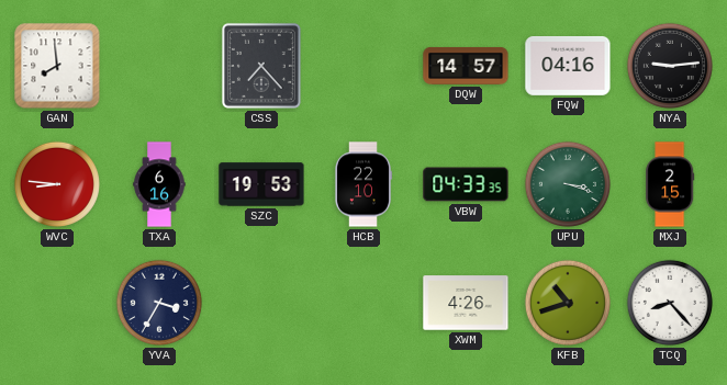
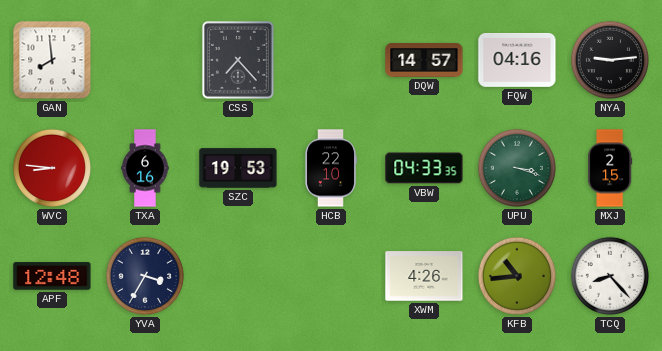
APF: none -> 12:48 (52, 276)
KFB: 10:42 -> 10:44 (517, 276)
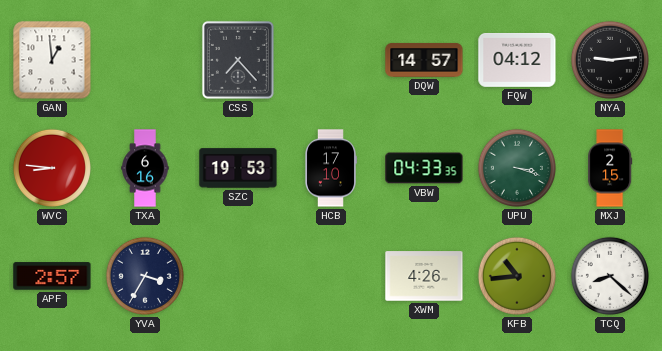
GAN: 7:59 -> 12:59 (52, 60)
FQW: 04:16 -> 04:12 (517, 60)
HCB: 22:10 -> 17:10 (330, 168)
APF: 12:48 -> 2:57 (52, 276)
TCQ: 8:23 -> 8:22 (610, 276)
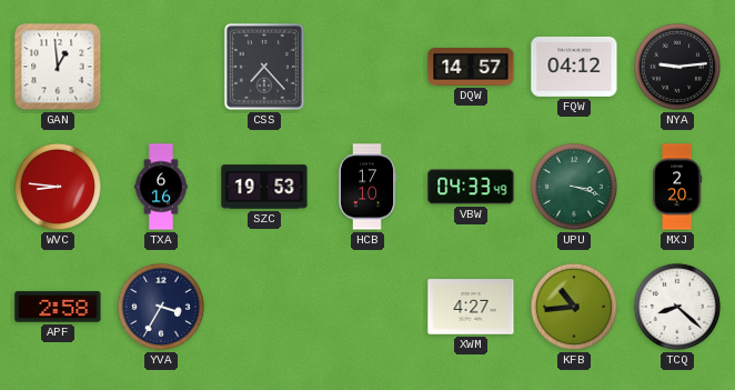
VBW: 04:33:35 -> 04:33:49 (471, 187)
MXJ: 2:15 -> 2:20 (677, 187)
APF: 2:57 -> 2:58 (58, 307)
XWM: 4:26 -> 4:27 (471, 307)
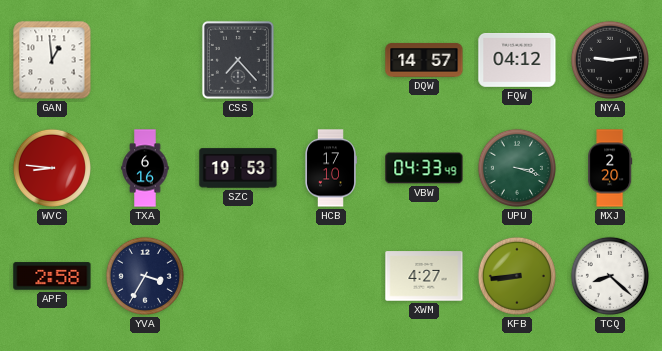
KFB: 10:44 -> 8:44 (517, 276)
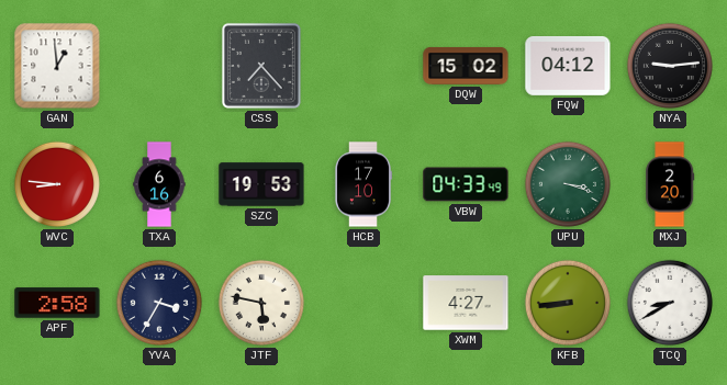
DQW: 14:57 -> 15:02 (466, 66)
JTF: none -> 5:47 (261, 303)
TCQ: 8:22 -> 8:40 (670, 303)
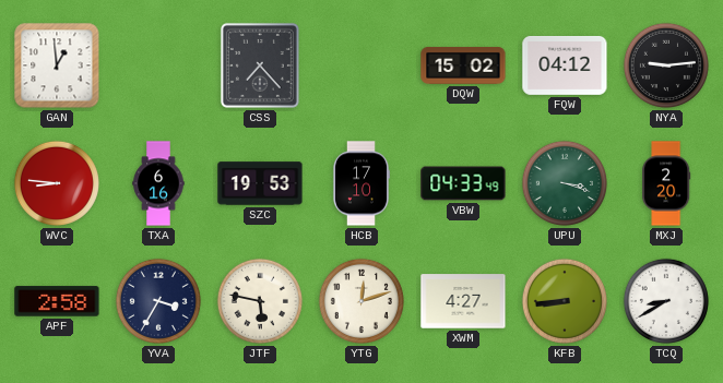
YTG: none -> 12:12 (361, 301)
